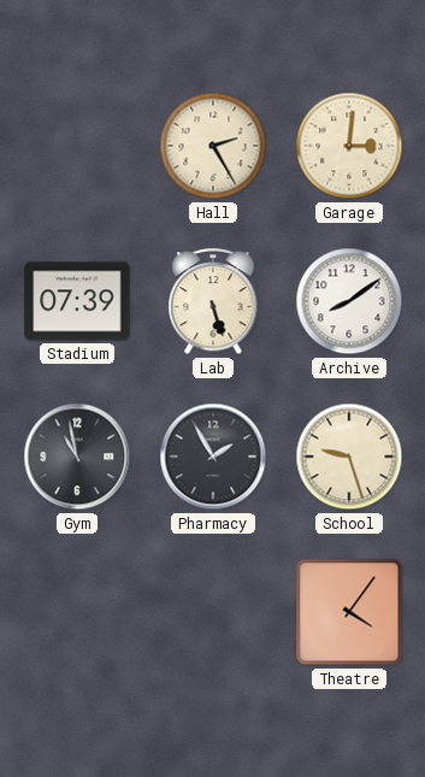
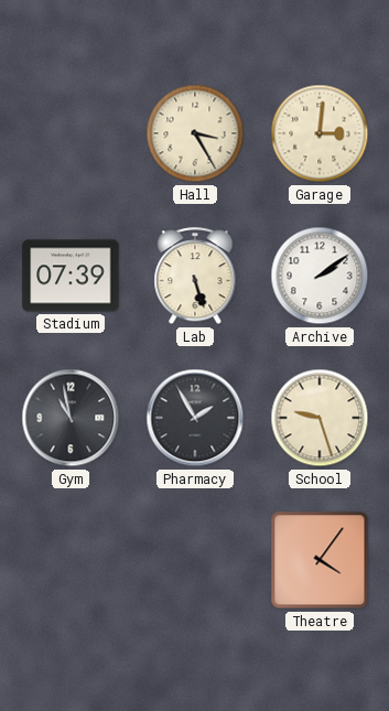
Hall: 2:25 -> 3:25 (195, 133)
Archive: 8:09 -> 2:09 (320, 276)
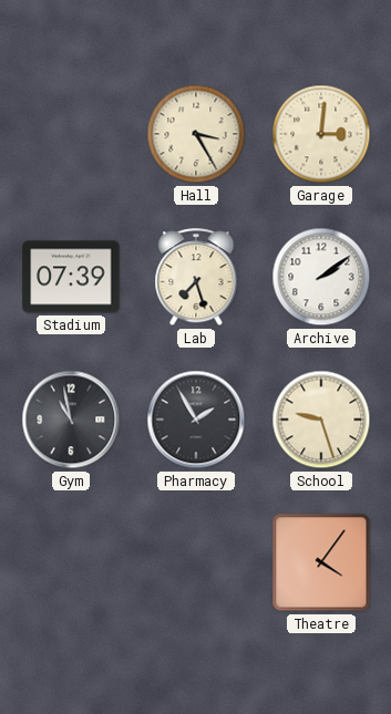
Lab: 5:27 -> 7:27 (196, 278)
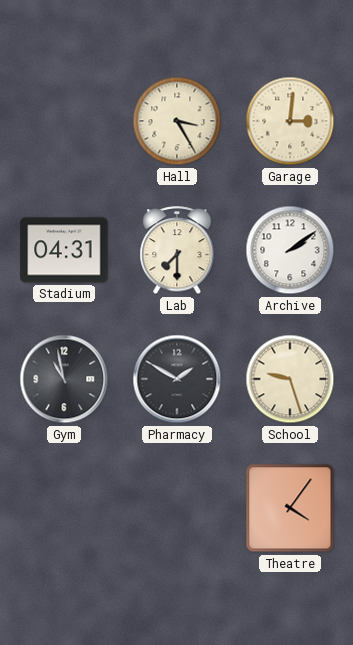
Stadium: 07:39 -> 04:31 (64, 250)
Lab: 7:27 -> 7:30 (177, 251)
Pharmacy: 1:55 -> 1:50 (177, 379)
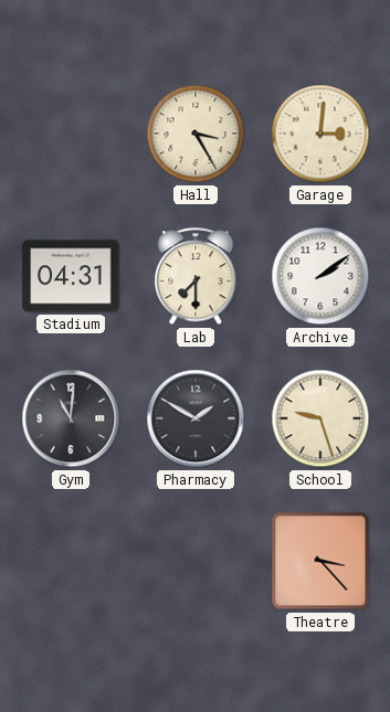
Gym: 10:58 -> 11:01 (71, 418)
Theatre: 4:06 -> 3:23 (320, 561)
